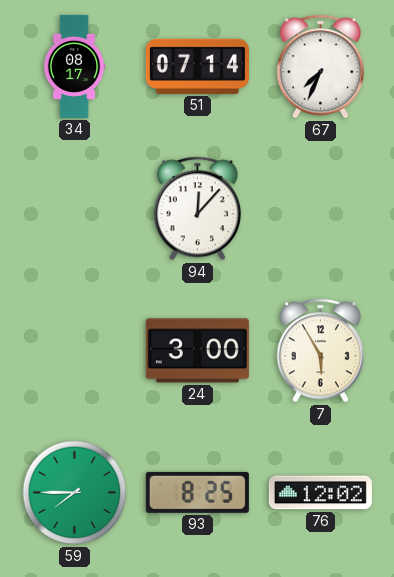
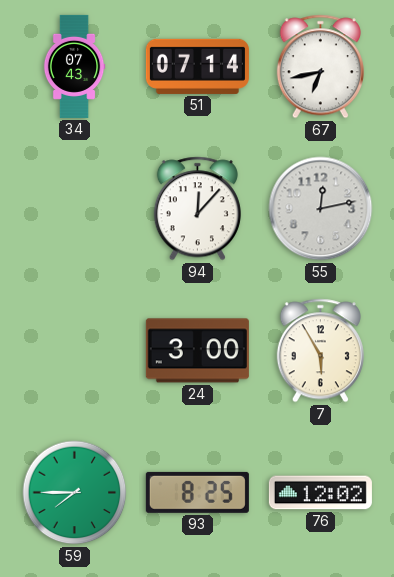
34: 08:17 -> 07:43 (74, 66)
67: 7:34 -> 6:43 (320, 67)
55: none -> 12:13 (321, 209)
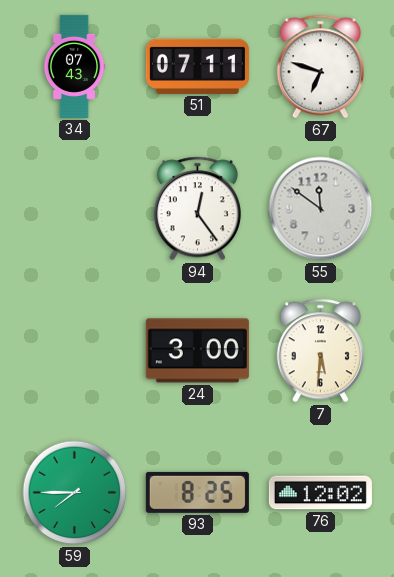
51: 07:14 -> 07:11 (197, 66)
67: 6:43 -> 6:48 (320, 67)
94: 12:07 -> 12:24 (197, 209)
55: 12:13 -> 11:51 (321, 209)
7: 5:55 -> 5:31 (320, 351)
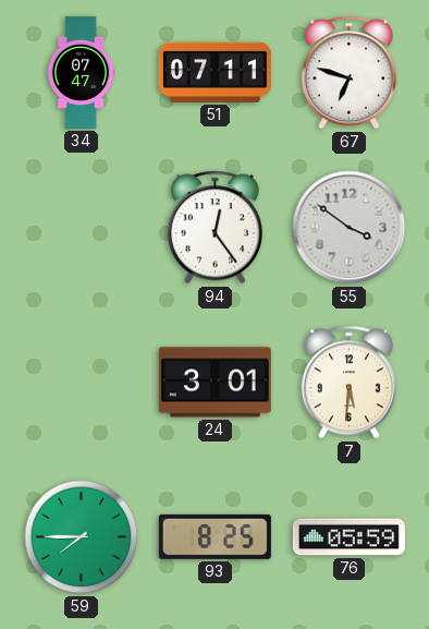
34: 07:43 -> 07:47 (81, 72)
55: 11:51 -> 3:51 (350, 228)
24: 3:00 -> 3:01 (214, 383)
76: 12:02 -> 05:59 (348, 537)
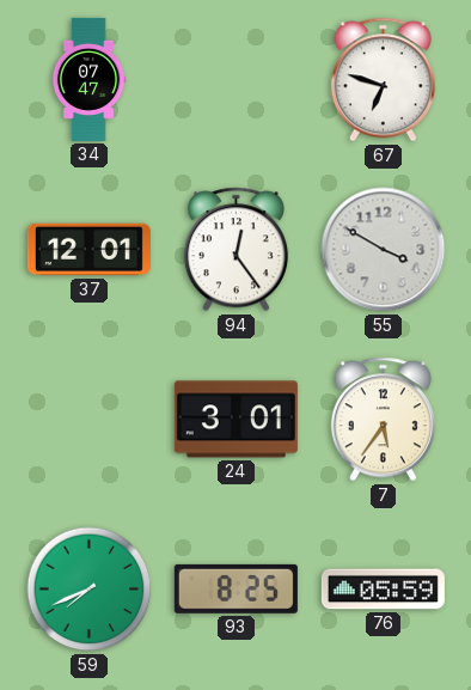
51: 07:11 -> none (214, 72)
37: none -> 12:01 (88, 250)
55: 3:51 -> 3:50 (384, 250)
7: 5:31 -> 5:36 (383, 420)
59: 7:45 -> 7:41 (90, 590)
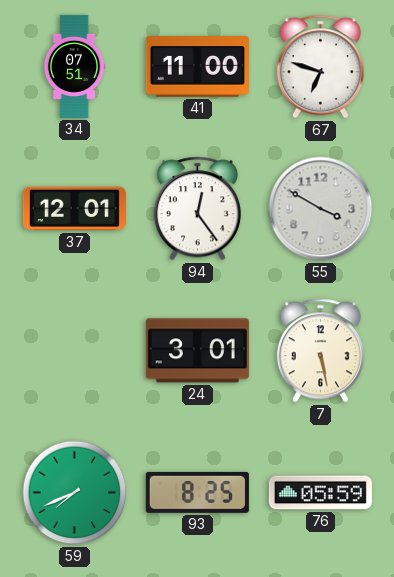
34: 07:47 -> 07:51 (74, 66)
41: none -> 11:00 (197, 67)
7: 5:36 -> 5:28 (320, 351)
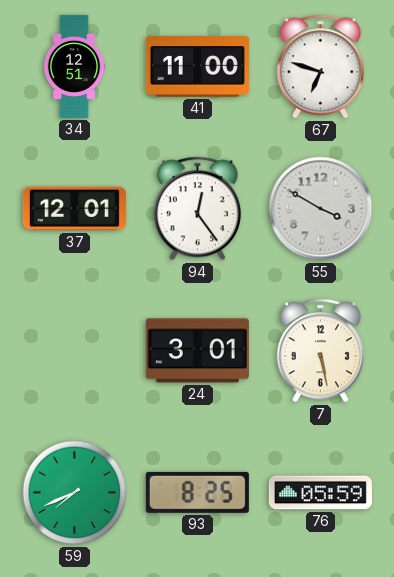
34: 07:51 -> 12:51 (74, 66)
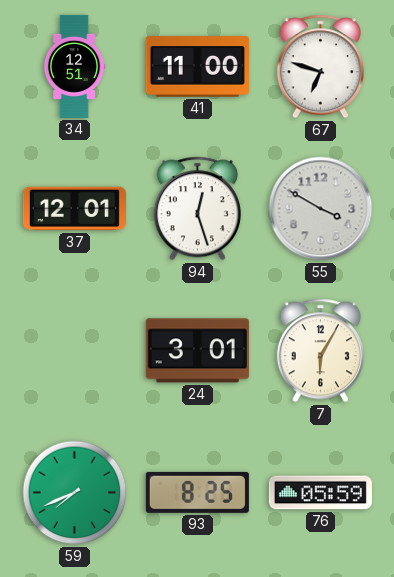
94: 12:24 -> 12:27 (197, 209)
7: 5:28 -> 6:05 (320, 351)
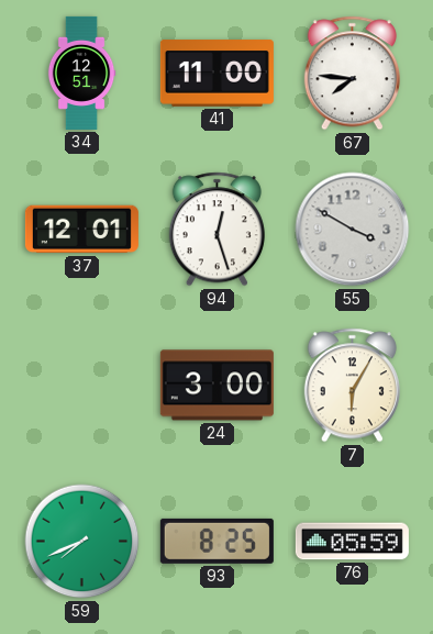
67: 6:48 -> 7:46 (352, 74)
24: 3:01 -> 3:00 (216, 386)
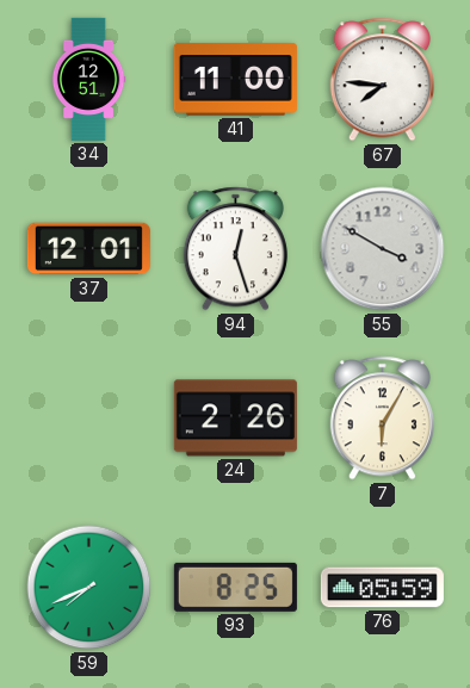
24: 3:00 -> 2:26 (235, 419)
